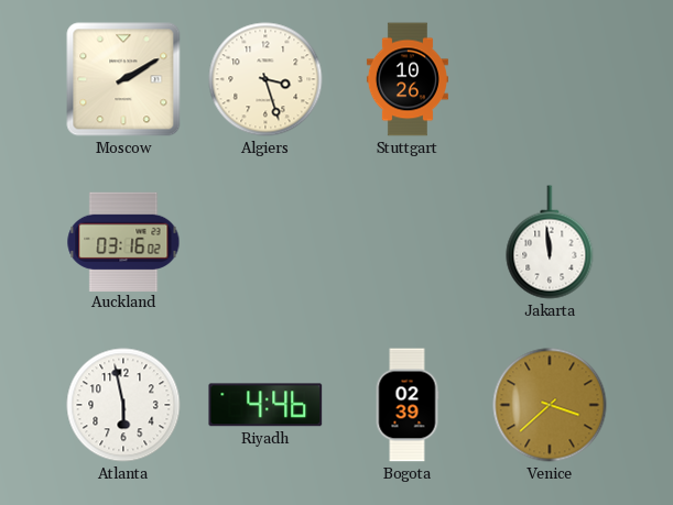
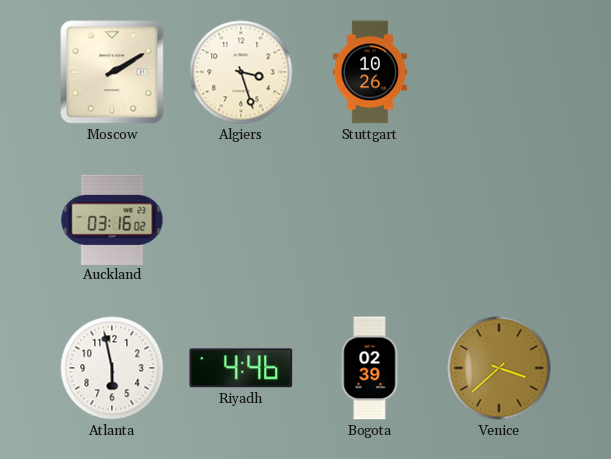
Jakarta: 11:59 -> none (550, 242)
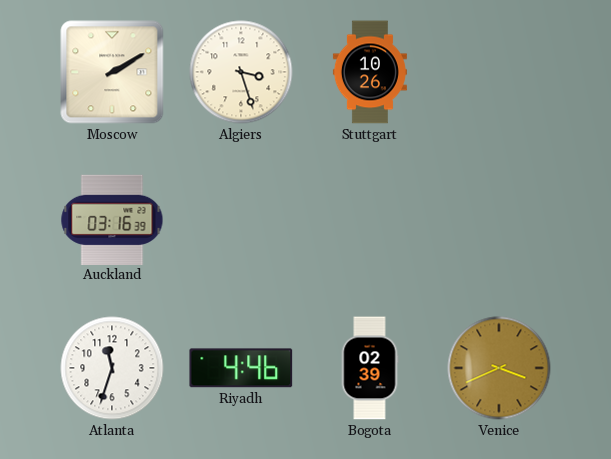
Auckland: 03:16:02 -> 03:16:39 (112, 219)
Atlanta: 5:58 -> 11:33 (112, 368)
Venice: 3:38 -> 3:41 (499, 368)
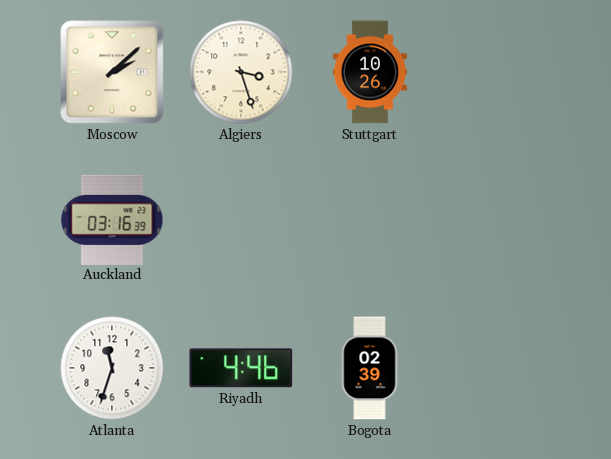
Moscow: 2:10 -> 2:08 (112, 72)
Venice: 3:41 -> none (499, 368)
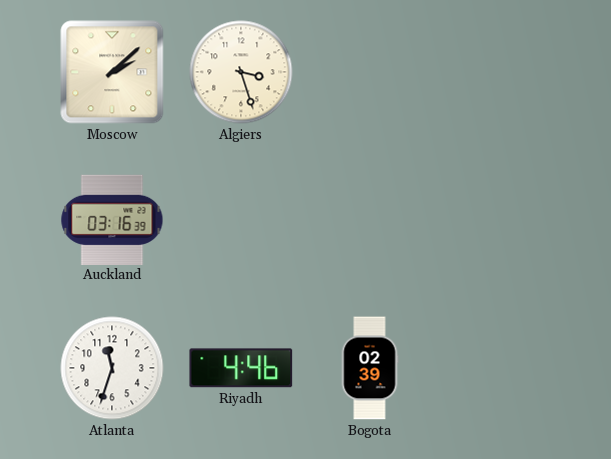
Stuttgart: 10:26 -> none (370, 72)
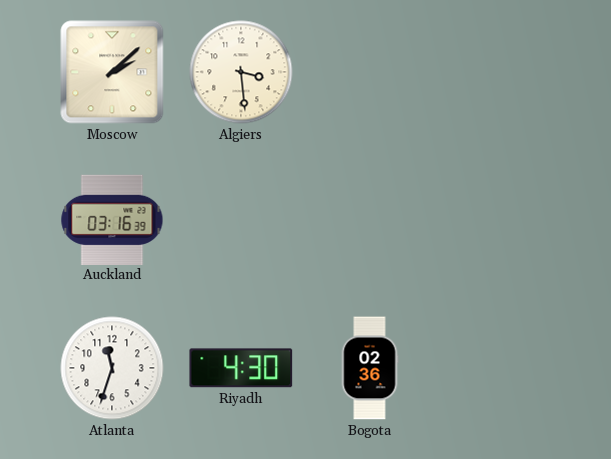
Algiers: 3:27 -> 3:29 (241, 72)
Riyadh: 4:46 -> 4:30 (241, 368)
Bogota: 02:39 -> 02:36 (370, 368)
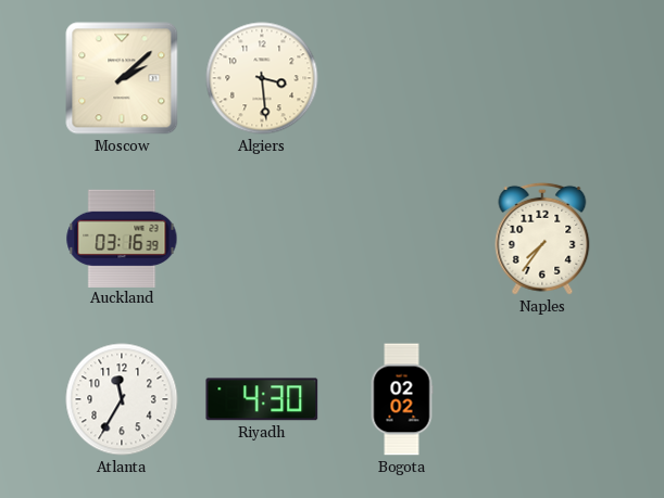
Naples: none -> 7:36 (542, 239)
Atlanta: 11:33 -> 11:35 (122, 399)
Bogota: 02:36 -> 02:02 (402, 399)
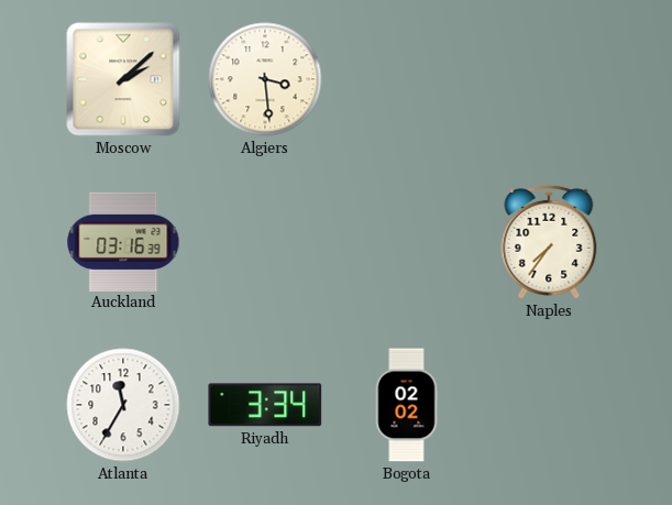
Riyadh: 4:30 -> 3:34 (265, 405)
